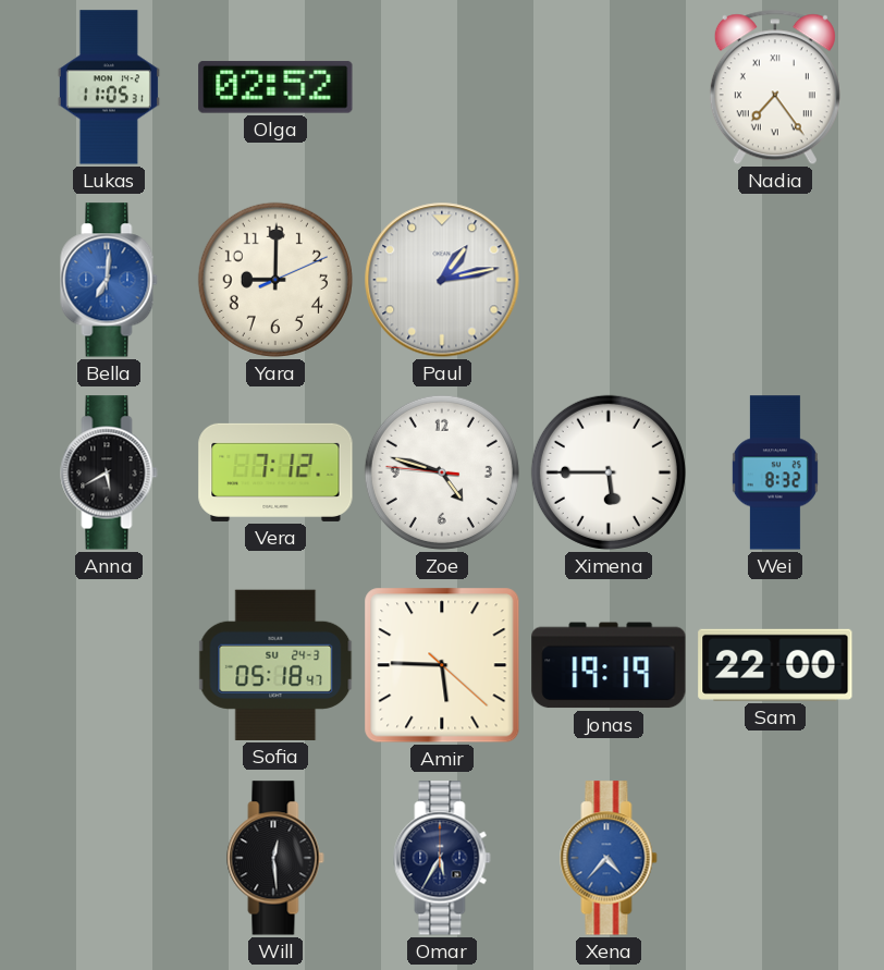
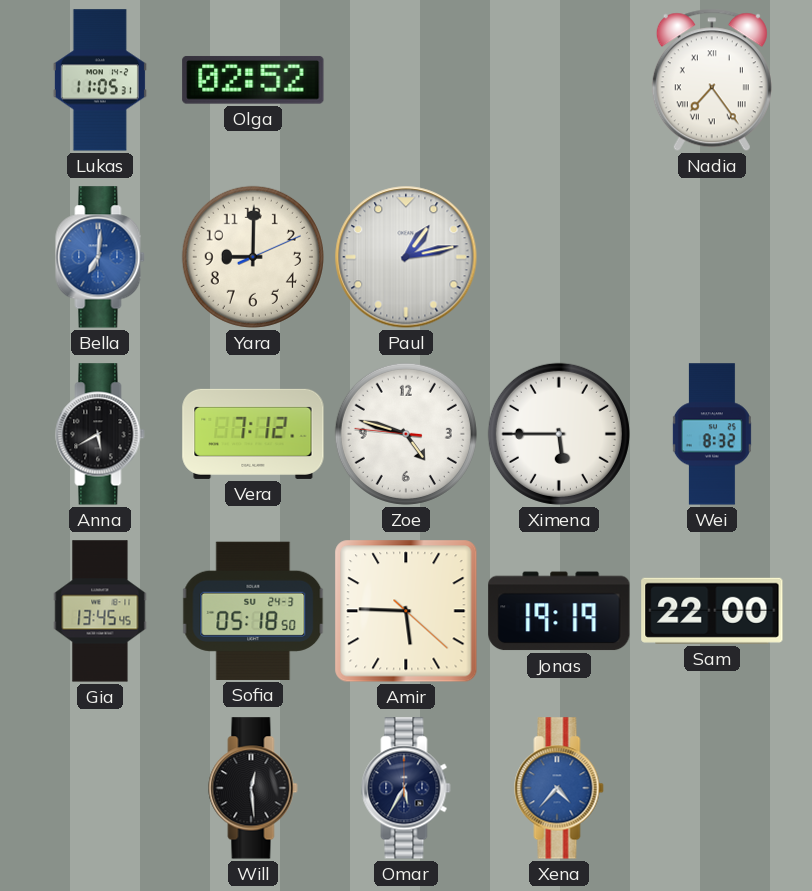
Gia: none -> 13:45 (100, 611)
Sofia: 05:18:47 -> 05:18:50 (253, 611)
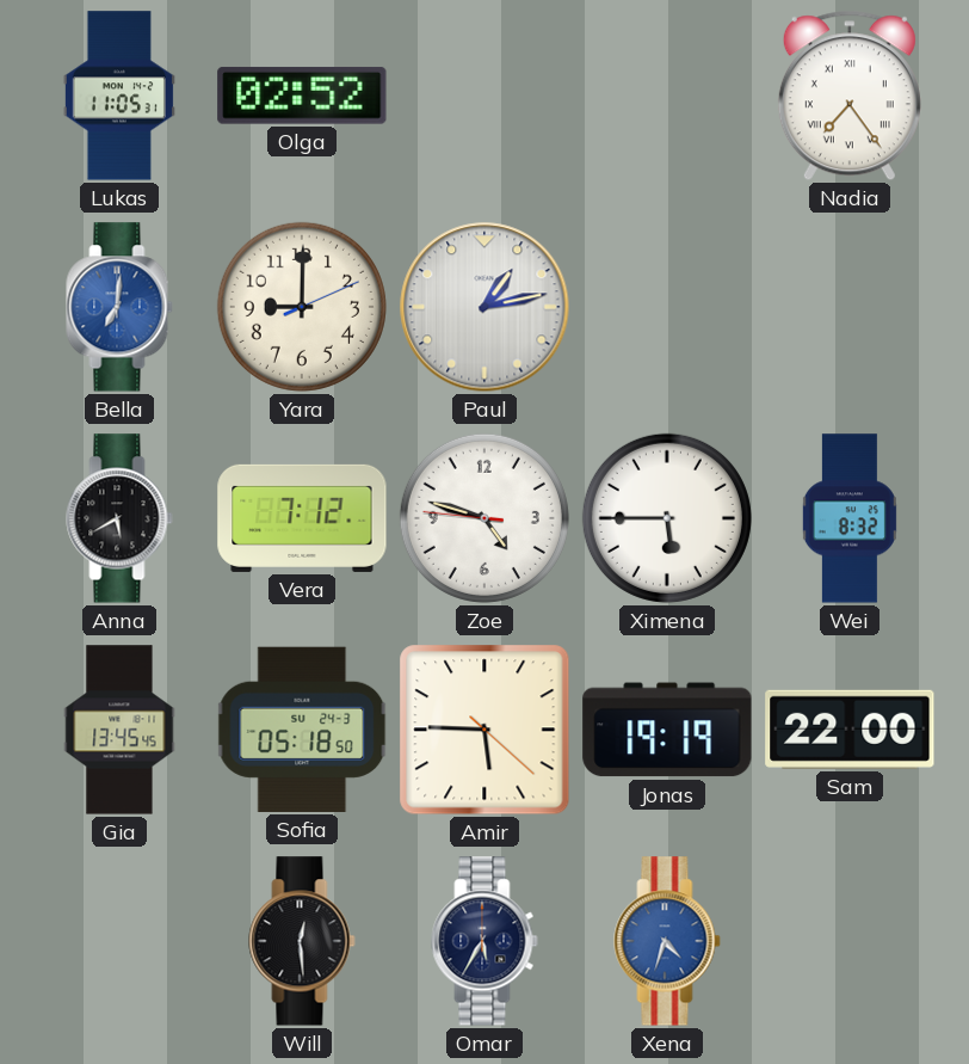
Xena: 4:37 -> 4:33 (667, 941)
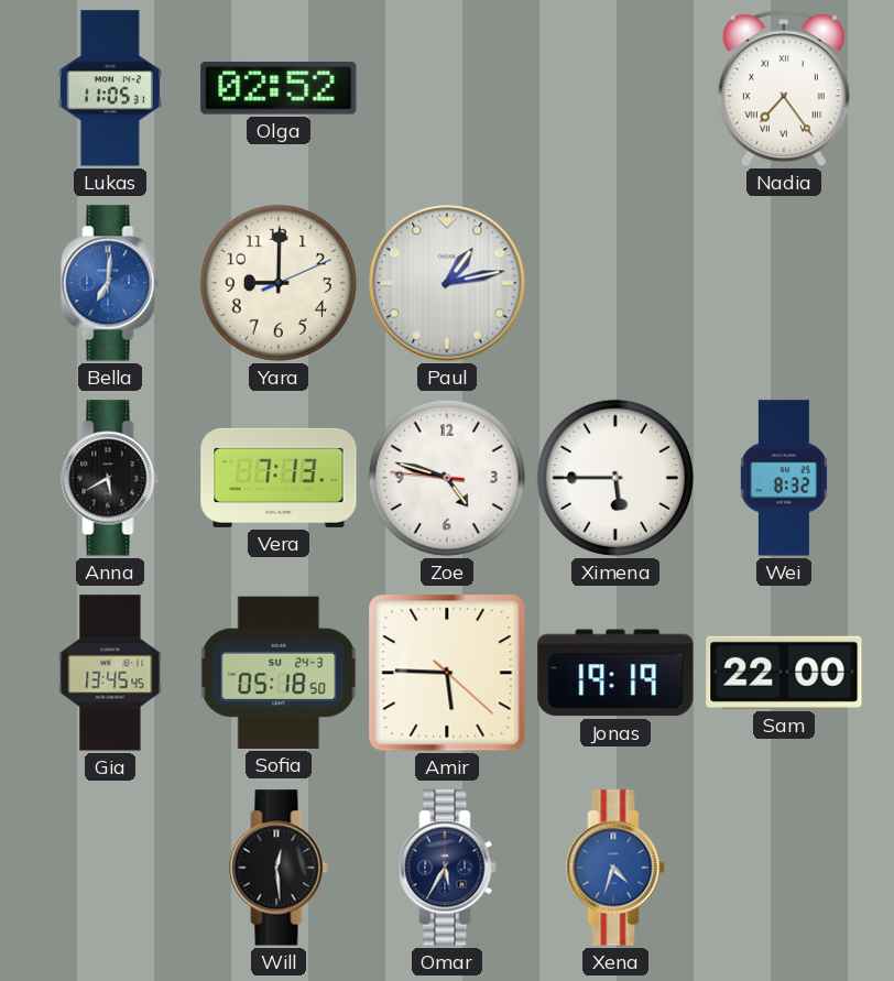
Vera: 7:12 -> 7:13 (279, 478)
